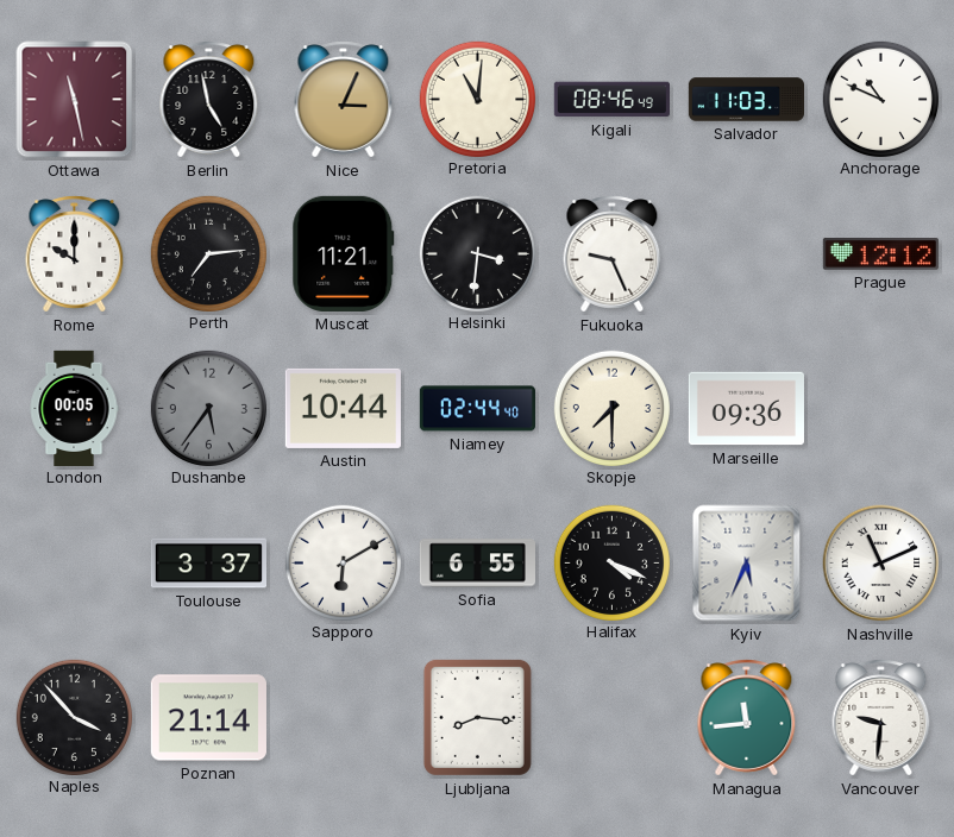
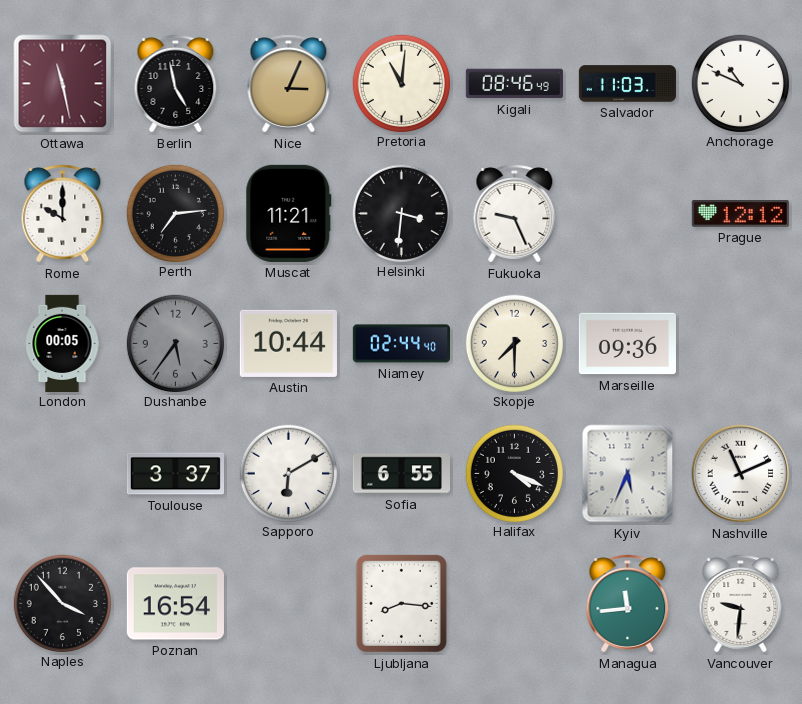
Poznan: 21:14 -> 16:54 (175, 604)
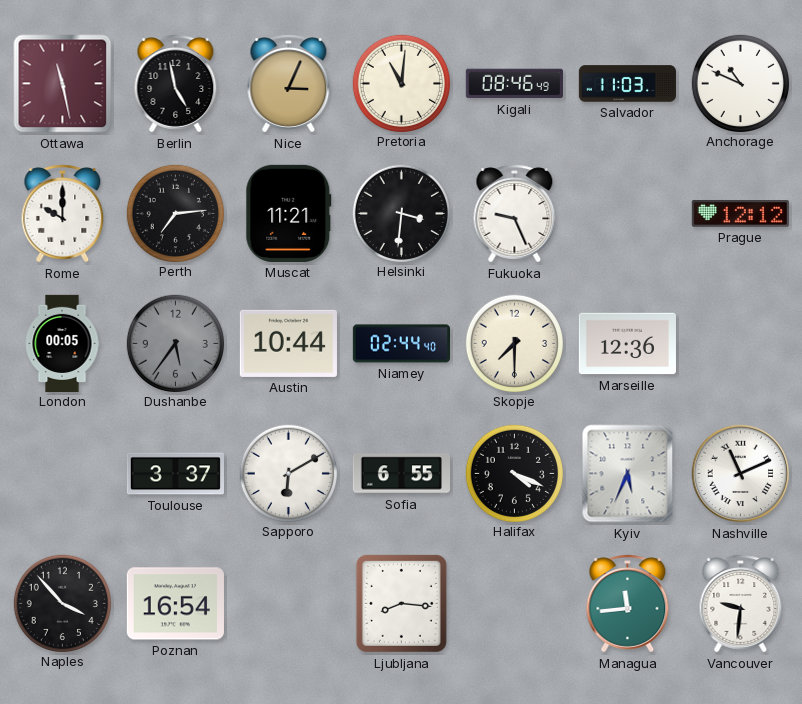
Marseille: 09:36 -> 12:36 (627, 344)
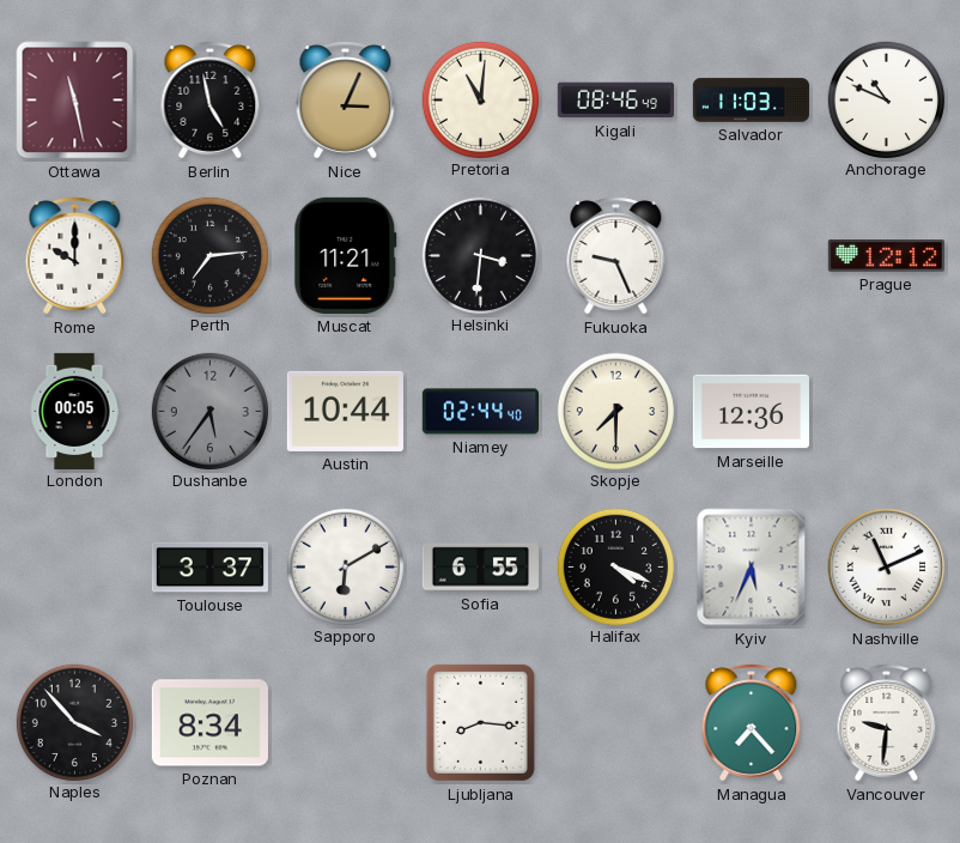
Poznan: 16:54 -> 8:34 (209, 723)
Managua: 11:44 -> 7:23 (752, 723)
